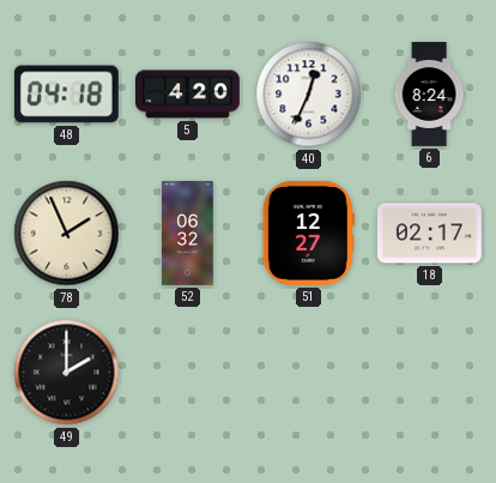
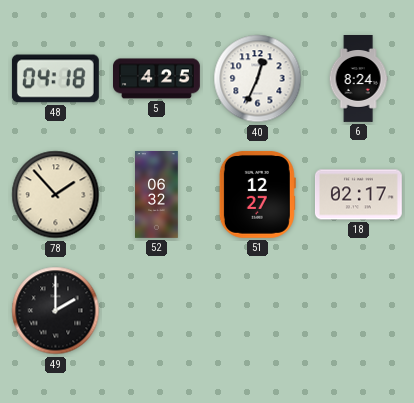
5: 4:20 -> 4:25 (157, 79)
78: 1:56 -> 1:53 (56, 195)
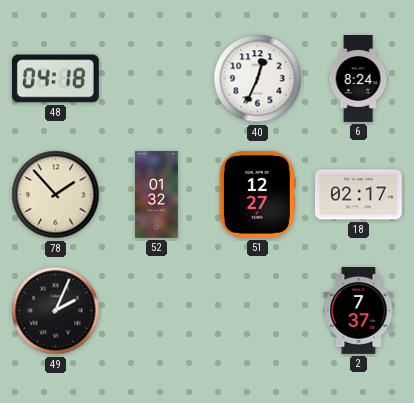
5: 4:25 -> none (157, 79)
52: 06:32 -> 01:32 (157, 195)
49: 2:00 -> 2:04 (56, 311)
2: none -> 7:37 (359, 311)
